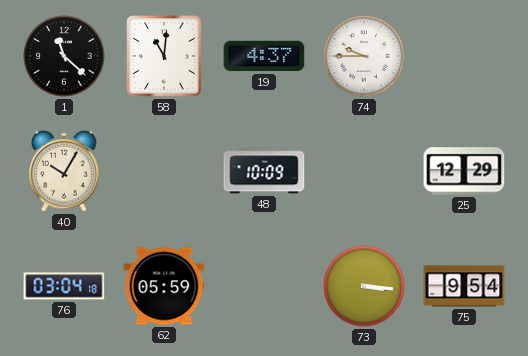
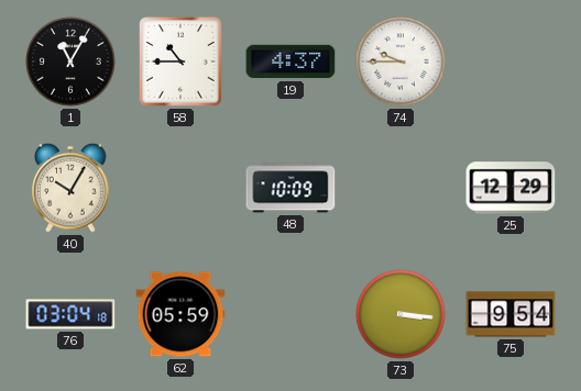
1: 11:22 -> 11:05 (70, 62)
58: 11:01 -> 10:45 (180, 62)
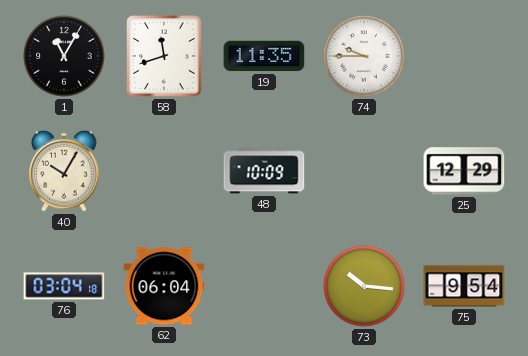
58: 10:45 -> 11:42 (164, 56)
19: 4:37 -> 11:35 (264, 56)
62: 05:59 -> 06:04 (164, 286)
73: 3:16 -> 10:16 (364, 286)
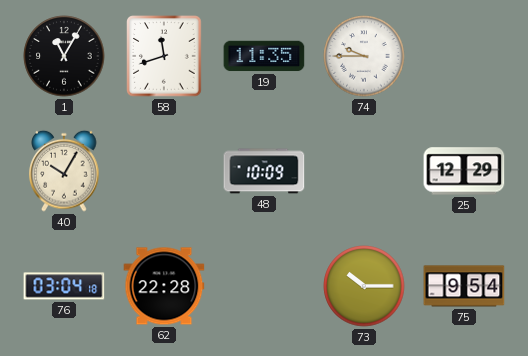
62: 06:04 -> 22:28 (164, 286)
73: 10:16 -> 10:15 (364, 286)
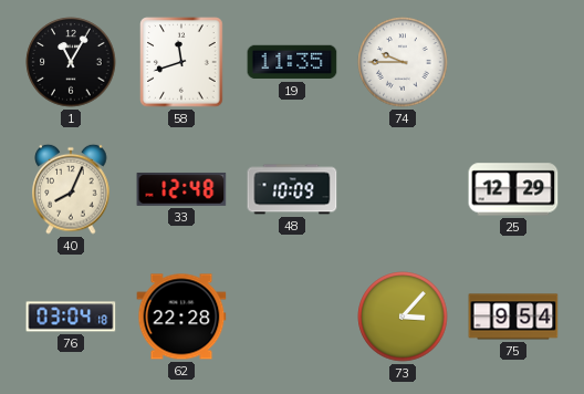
40: 10:05 -> 8:04 (71, 189)
33: none -> 12:48 (181, 189)
73: 10:15 -> 3:07 (403, 317)
